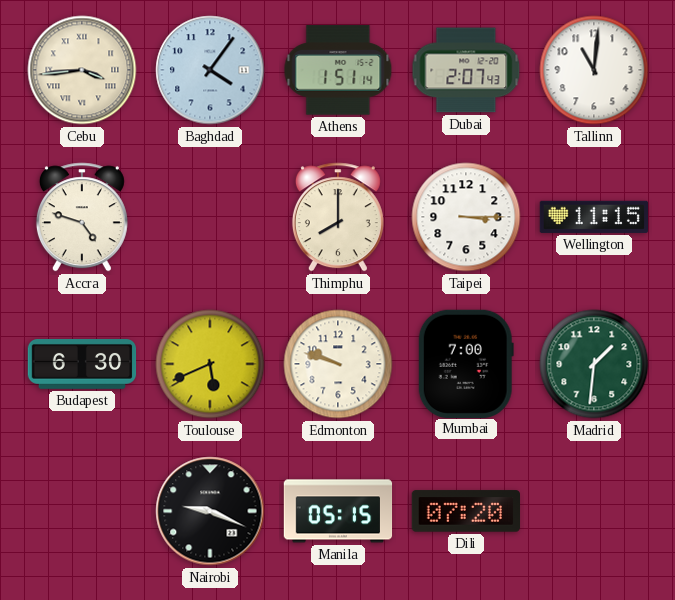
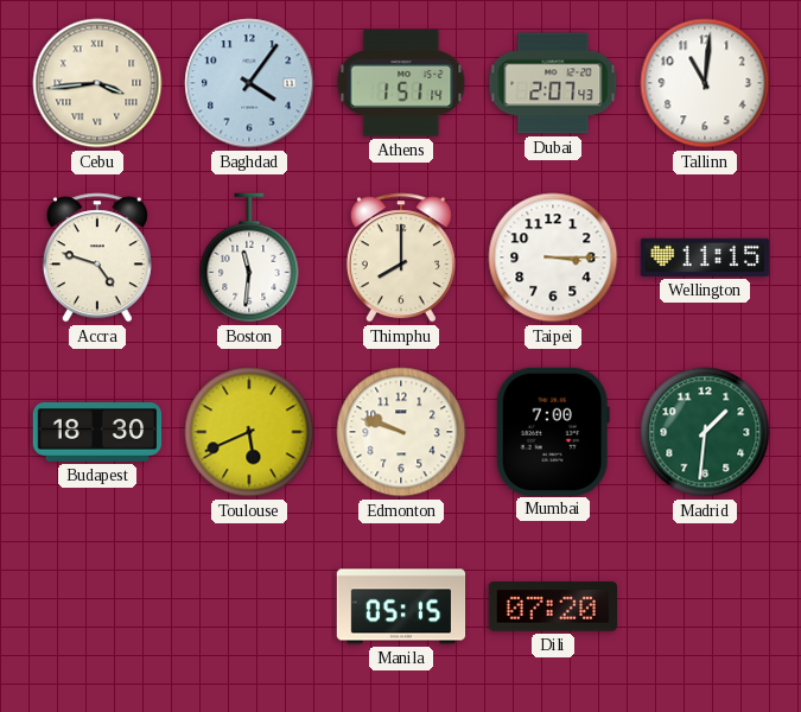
Boston: none -> 11:31 (249, 258)
Budapest: 6:30 -> 18:30 (97, 433)
Nairobi: 9:19 -> none (210, 511)
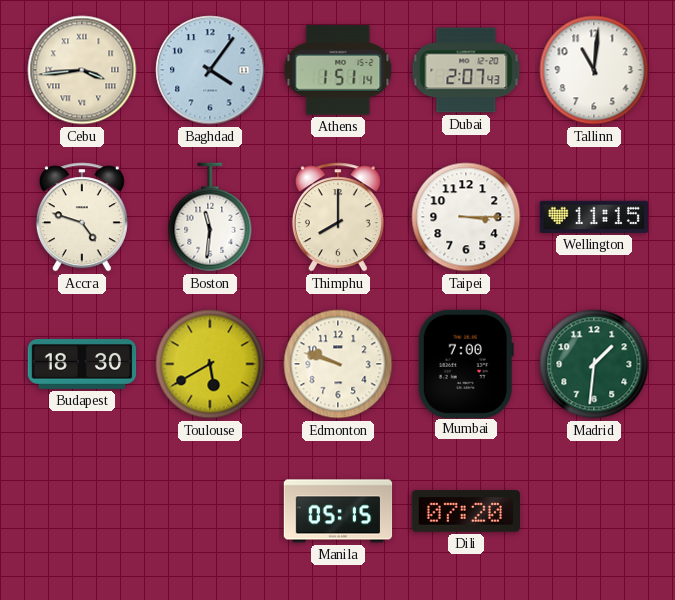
Toulouse: 5:41 -> 5:40 (210, 364)
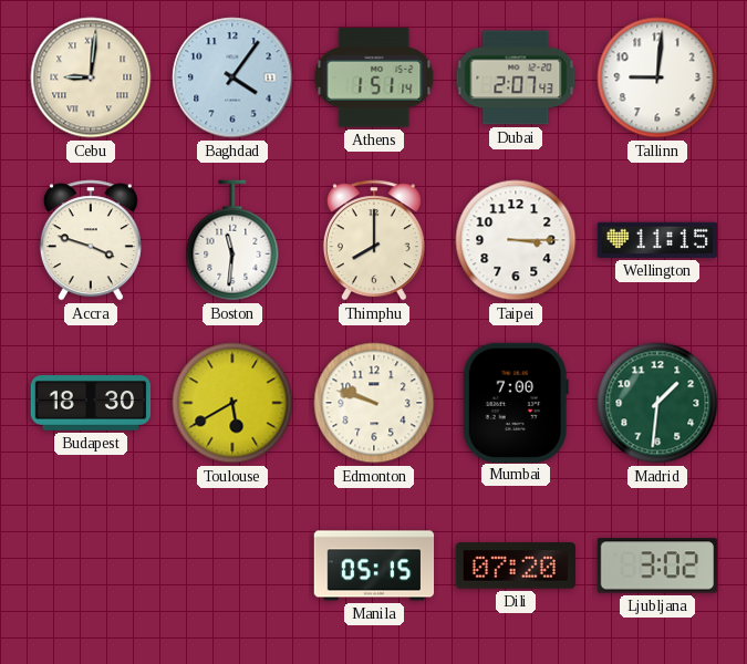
Cebu: 3:44 -> 9:01 (91, 77)
Tallinn: 11:01 -> 9:01 (657, 77)
Accra: 4:48 -> 3:48 (91, 240)
Ljubljana: none -> 3:02 (656, 566)
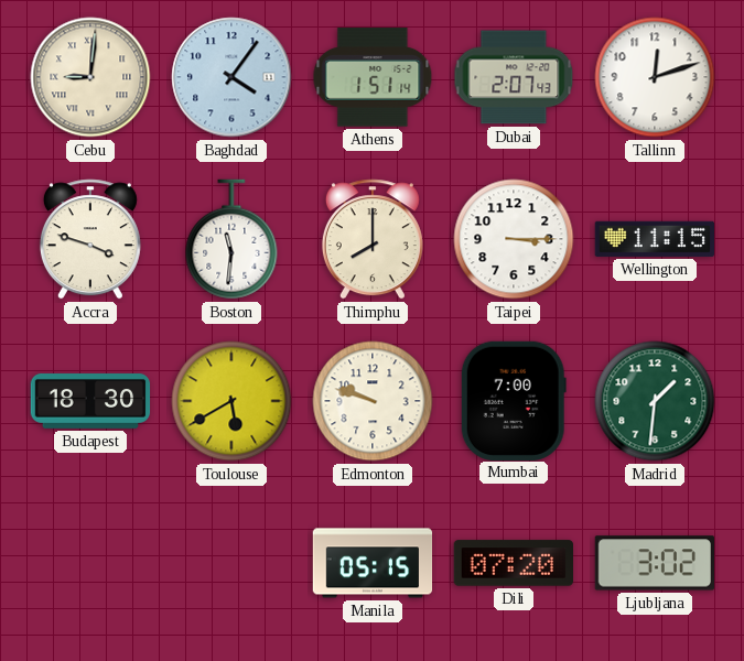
Tallinn: 9:01 -> 12:12 (655, 77)
